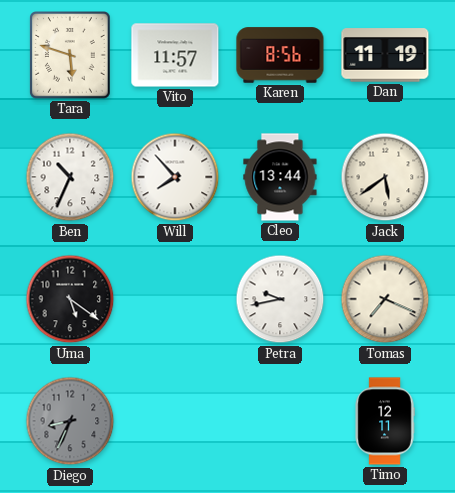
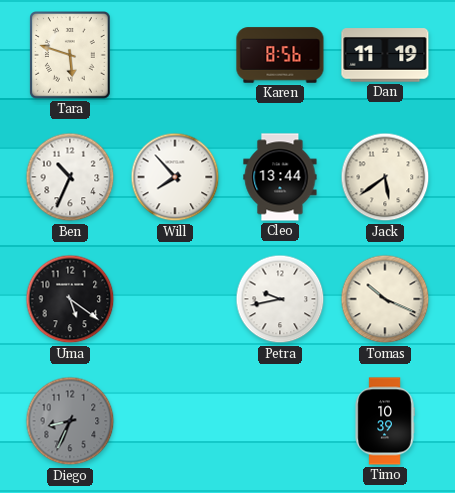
Vito: 11:57 -> none (175, 55)
Tomas: 7:19 -> 10:19 (385, 299)
Timo: 12:11 -> 10:39 (385, 421)
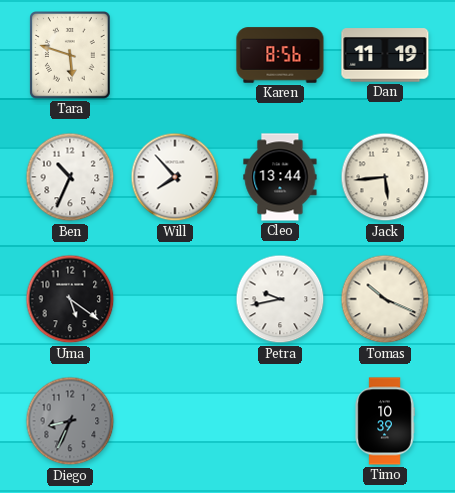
Jack: 5:39 -> 5:44 (385, 177)
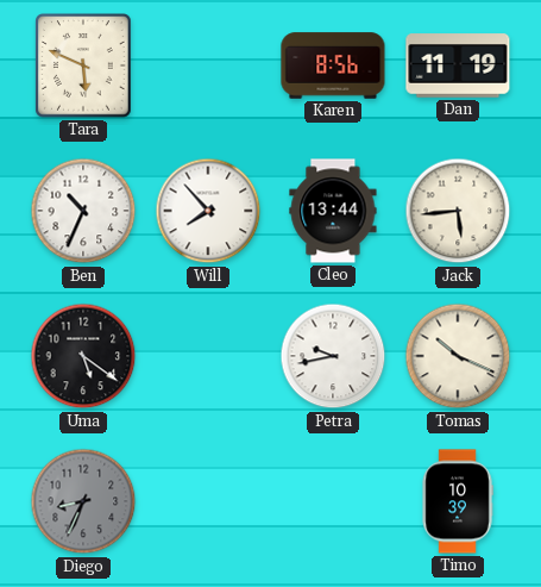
Tara: 5:48 -> 5:49 (84, 65)
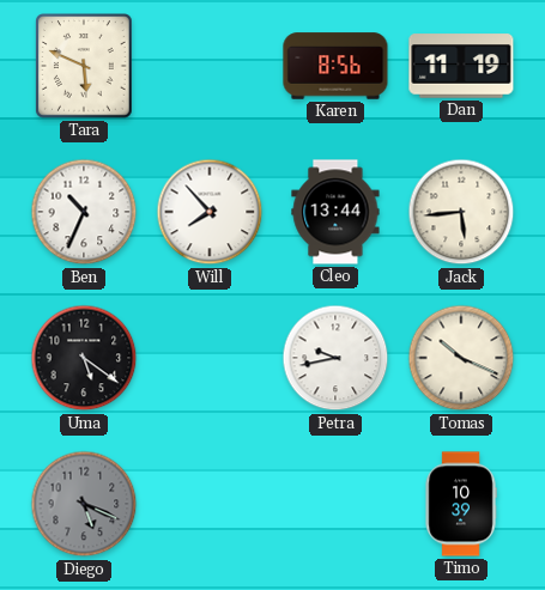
Diego: 8:34 -> 5:19 (84, 504)
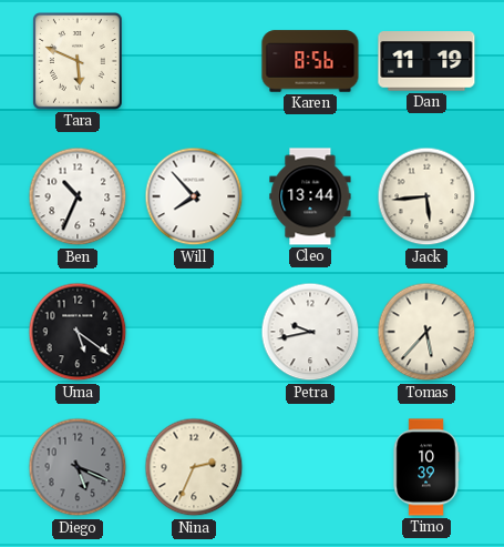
Tomas: 10:19 -> 5:37 (426, 332)
Nina: none -> 2:34 (194, 467)
